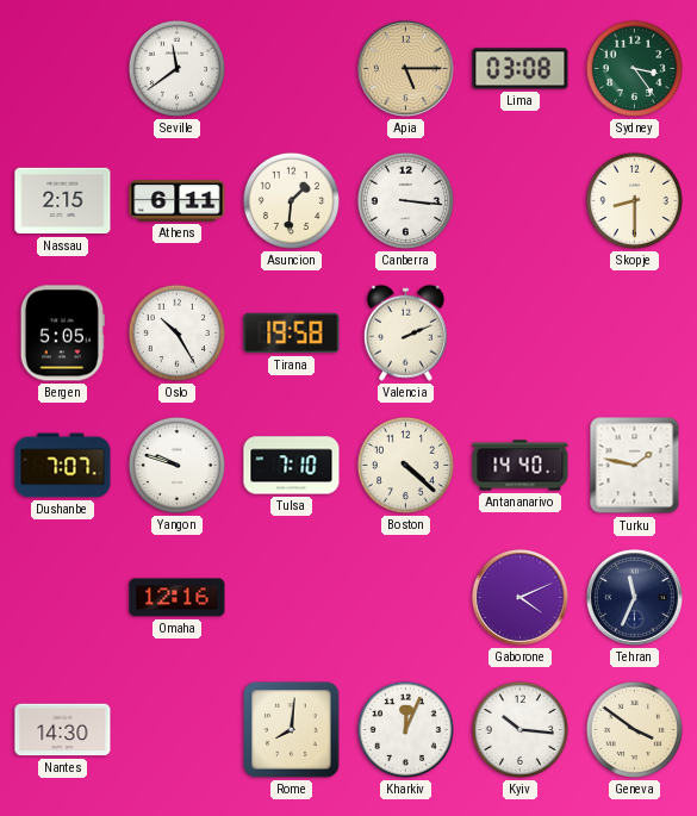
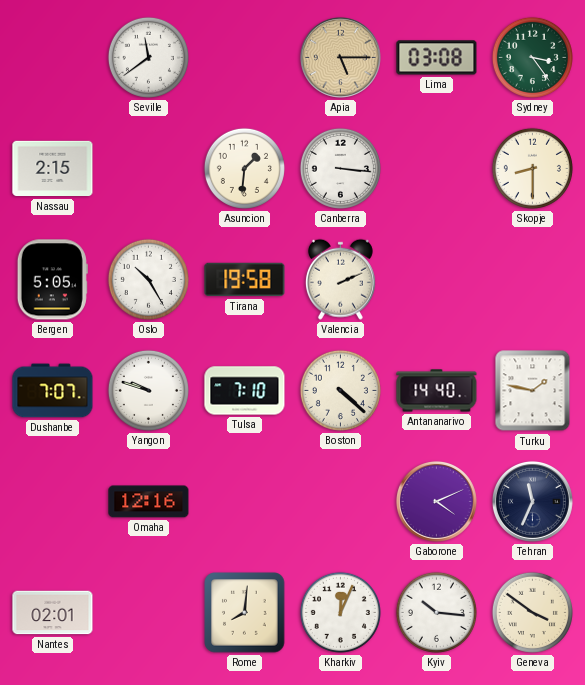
Athens: 6:11 -> none (178, 201)
Nantes: 14:30 -> 02:01 (53, 613)
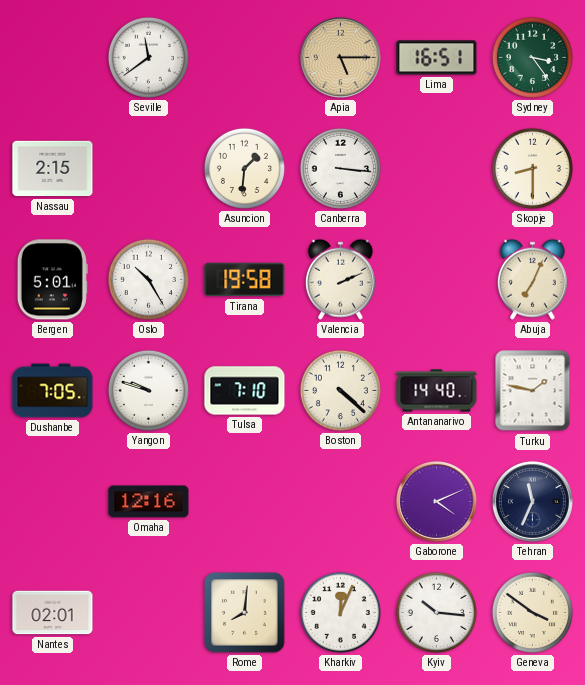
Lima: 03:08 -> 16:51 (437, 58)
Bergen: 5:05 -> 5:01 (52, 280)
Abuja: none -> 7:04 (532, 279)
Dushanbe: 7:07 -> 7:05 (53, 391)
